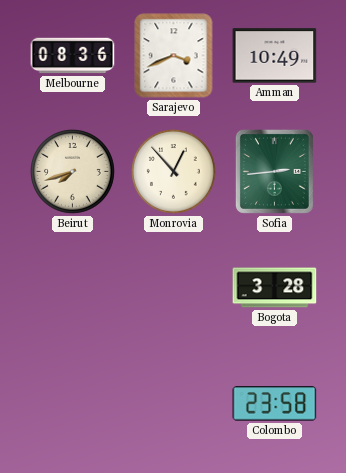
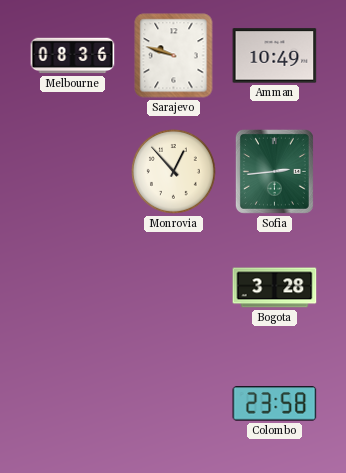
Sarajevo: 3:41 -> 9:48 (174, 56)
Beirut: 7:42 -> none (73, 172)
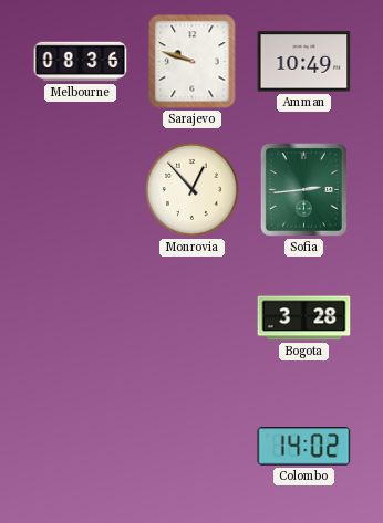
Colombo: 23:58 -> 14:02 (304, 447)
